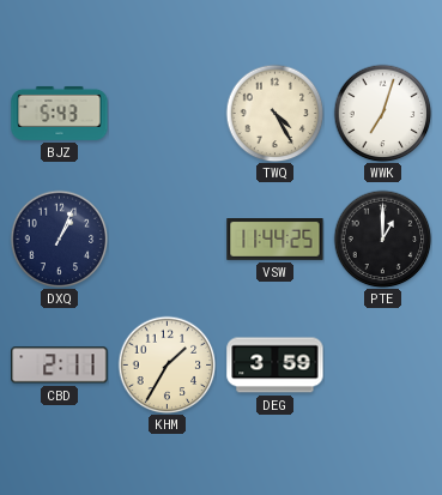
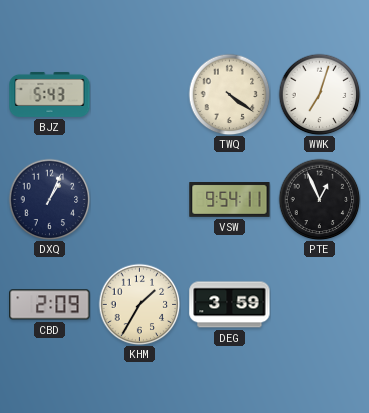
TWQ: 4:25 -> 4:21 (229, 94)
VSW: 11:44 -> 9:54 (230, 200)
PTE: 1:00 -> 12:56 (319, 199)
CBD: 2:11 -> 2:09 (50, 305)
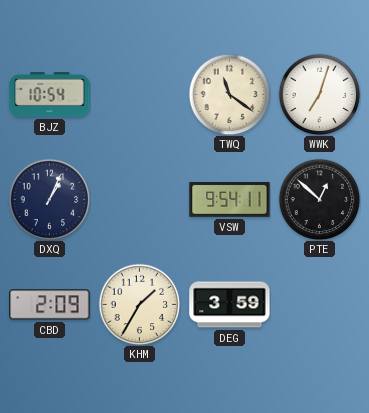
BJZ: 5:43 -> 10:54 (50, 94)
TWQ: 4:21 -> 11:21 (229, 94)
PTE: 12:56 -> 12:52 (319, 199)
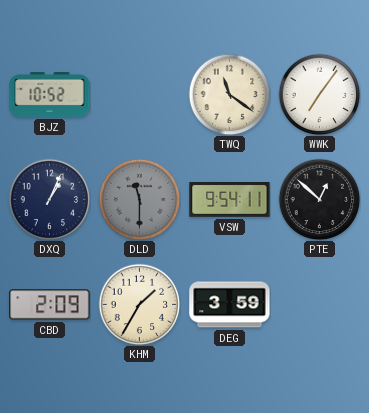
BJZ: 10:54 -> 10:52 (50, 94)
WWK: 7:03 -> 7:06 (319, 94)
DLD: none -> 11:30 (139, 199)
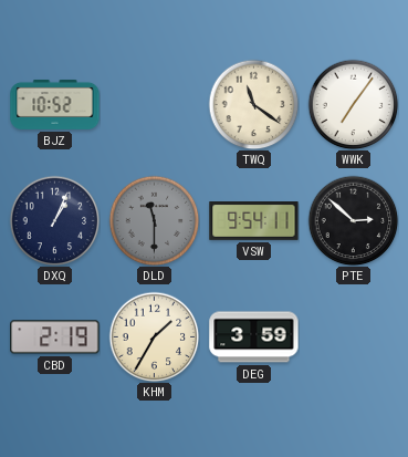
PTE: 12:52 -> 2:52 (353, 220)
CBD: 2:09 -> 2:19 (55, 337)
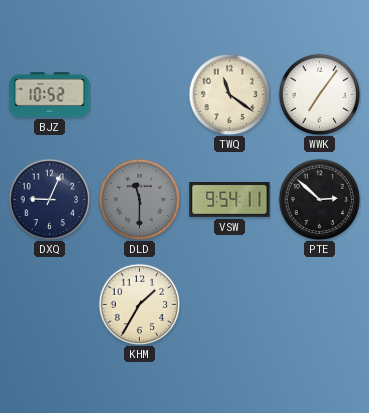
DXQ: 1:04 -> 9:04 (49, 199)
CBD: 2:19 -> none (55, 337)
DEG: 3:59 -> none (254, 337)
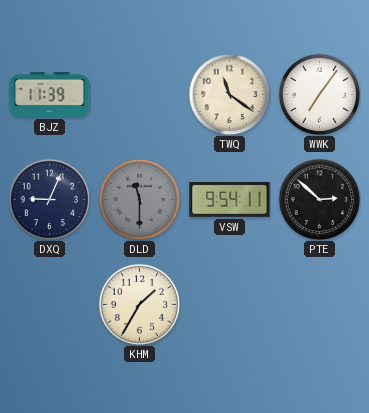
BJZ: 10:52 -> 11:39 (50, 94)
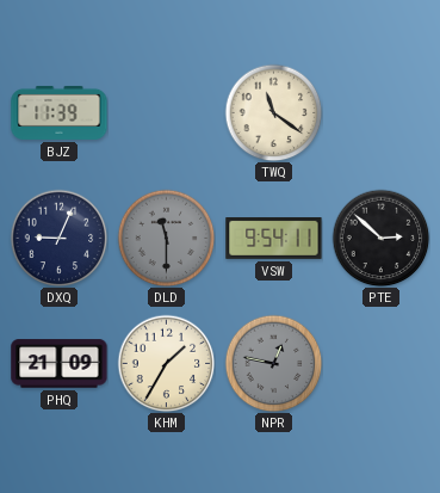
WWK: 7:06 -> none (319, 94)
PHQ: none -> 21:09 (60, 364)
NPR: none -> 12:47 (273, 363)
